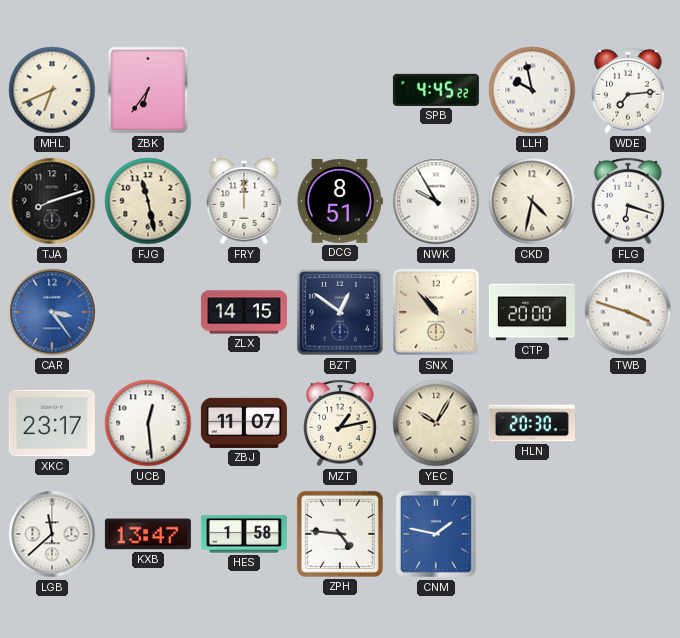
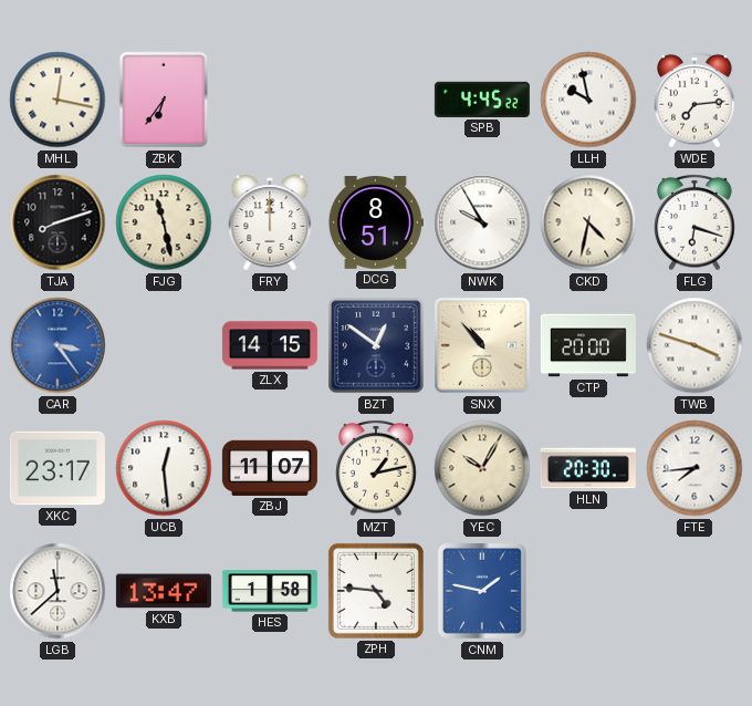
MHL: 6:41 -> 12:17 (58, 100)
FTE: none -> 7:44 (694, 468)
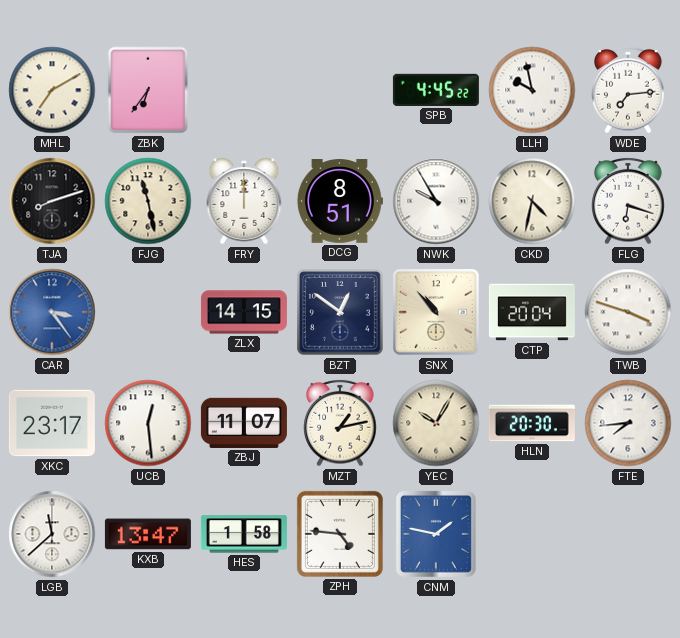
MHL: 12:17 -> 7:10 (52, 90)
CTP: 20:00 -> 20:04 (532, 312)
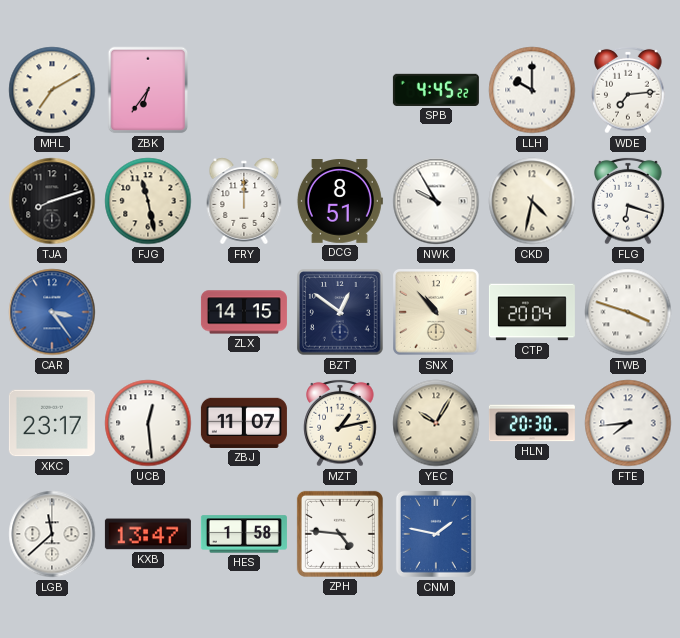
LLH: 9:58 -> 10:00 (532, 90)
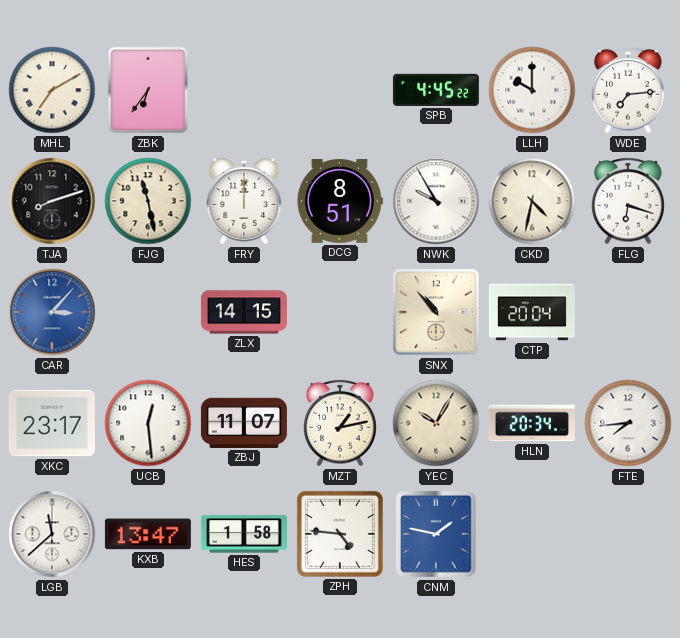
CAR: 3:24 -> 3:07 (52, 312)
BZT: 12:51 -> none (341, 313)
TWB: 3:48 -> none (628, 312)
HLN: 20:30 -> 20:34 (532, 423)
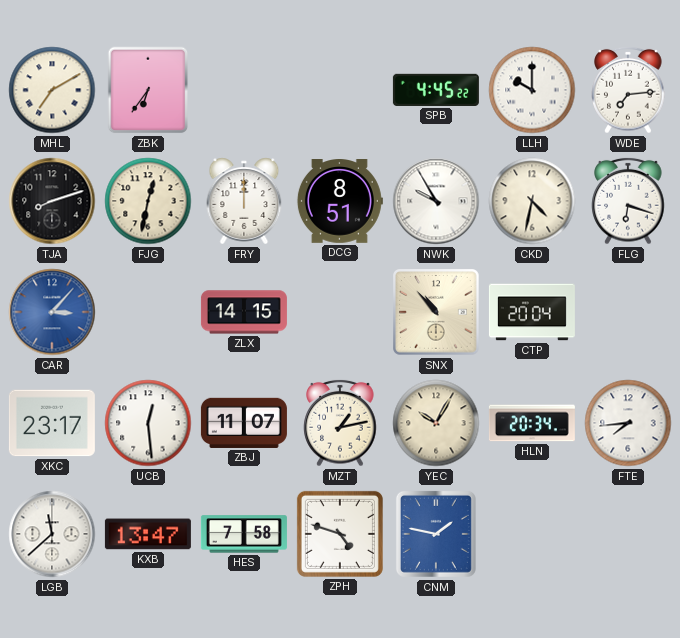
FJG: 11:28 -> 12:32 (148, 201)
HES: 1:58 -> 7:58 (244, 534)
ZPH: 4:46 -> 4:48 (340, 534)
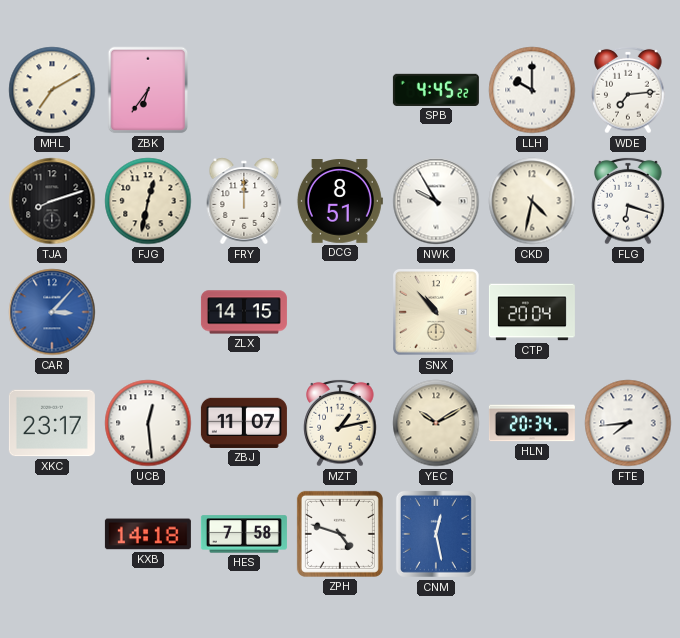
YEC: 10:05 -> 10:10 (436, 423)
LGB: 11:38 -> none (52, 534)
KXB: 13:47 -> 14:18 (148, 534)
CNM: 1:47 -> 12:28 (436, 534)
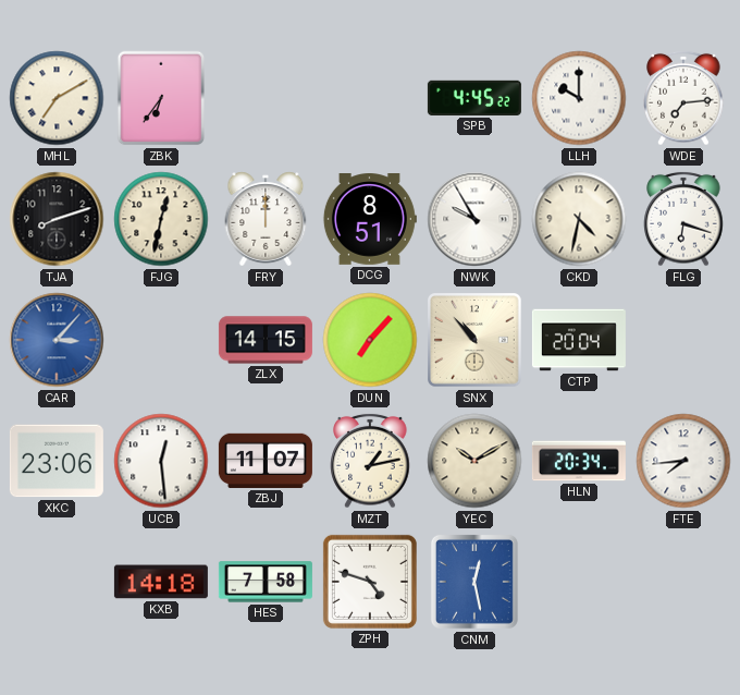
DUN: none -> 7:07 (370, 340)
XKC: 23:17 -> 23:06 (57, 461)
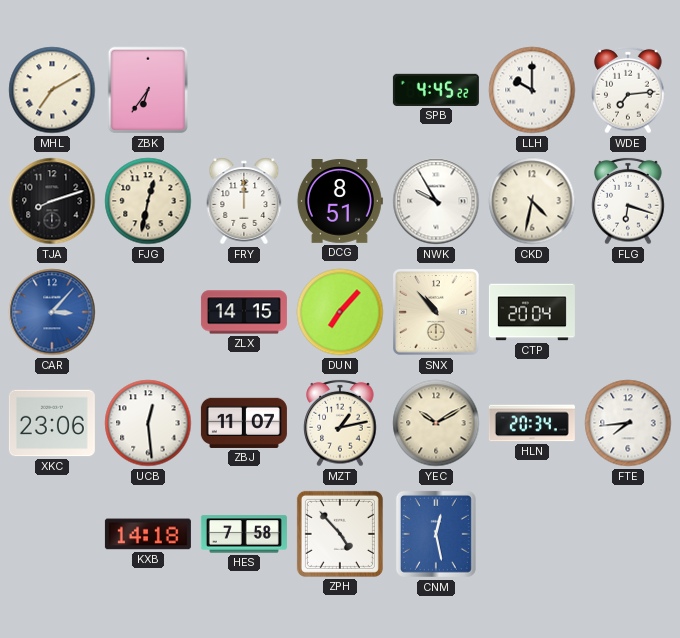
ZPH: 4:48 -> 4:53 (340, 534)
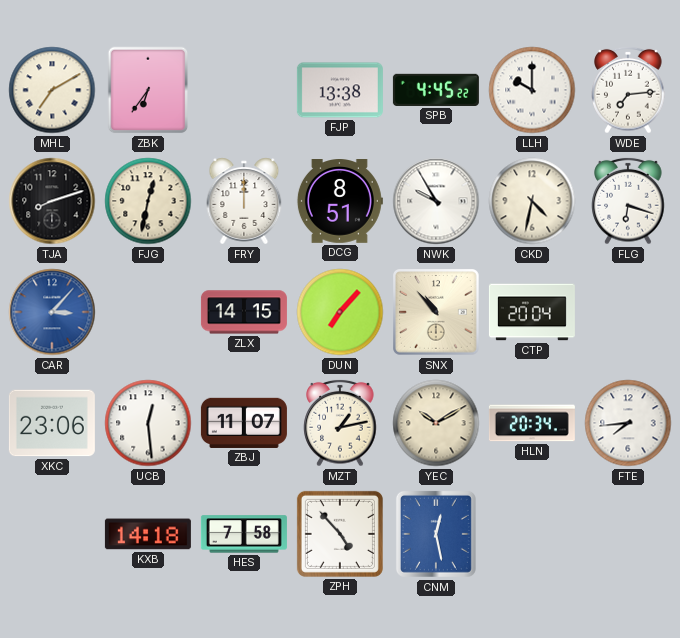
FJP: none -> 13:38 (340, 90)
